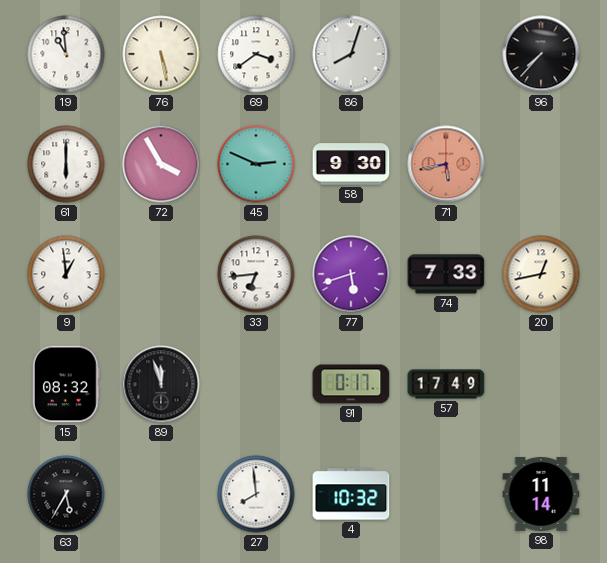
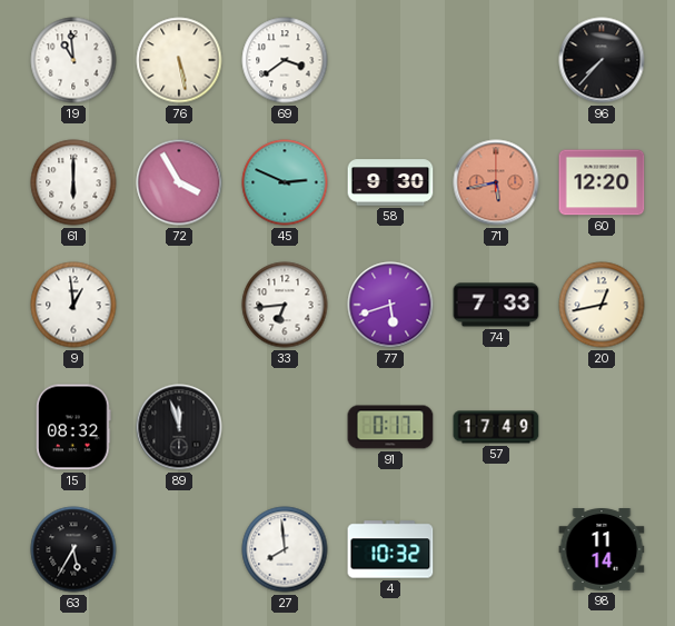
86: 8:03 -> none (351, 54)
60: none -> 12:20 (602, 182)
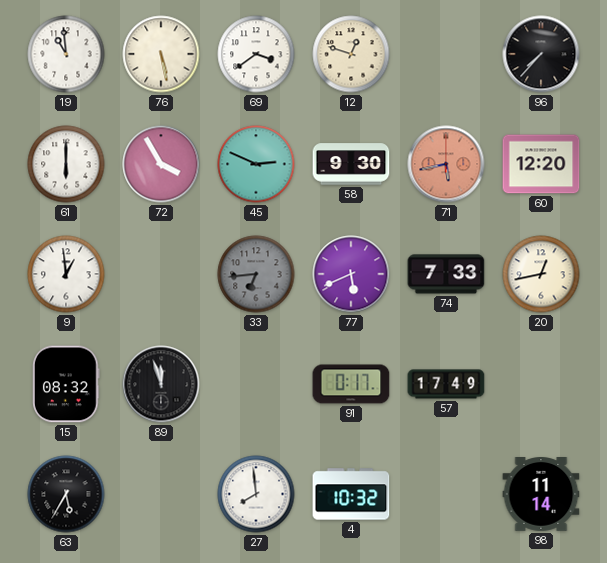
12: none -> 12:48 (351, 54)
33 dial: white -> grey (256, 274)
77: 5:42 -> 5:41 (351, 274)
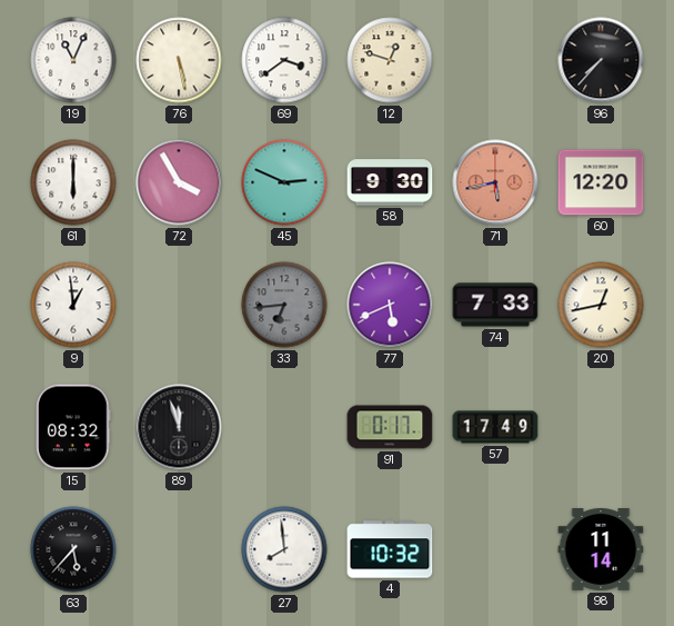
19: 10:59 -> 11:04 (73, 60)
63: 5:35 -> 5:37 (73, 549)
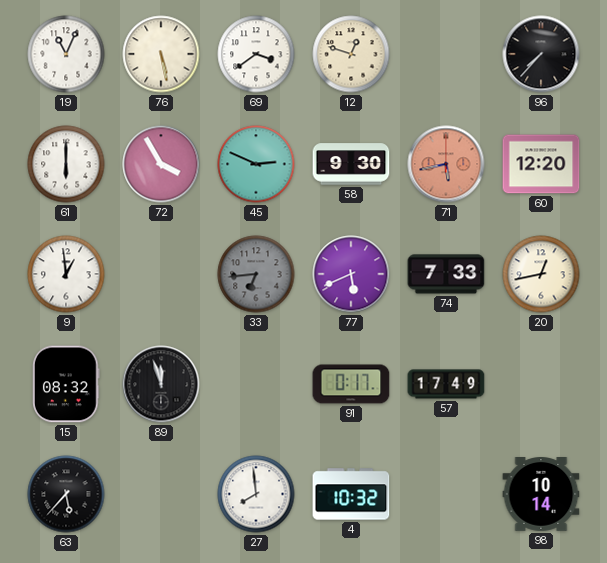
98: 11:14 -> 10:14 (541, 495)
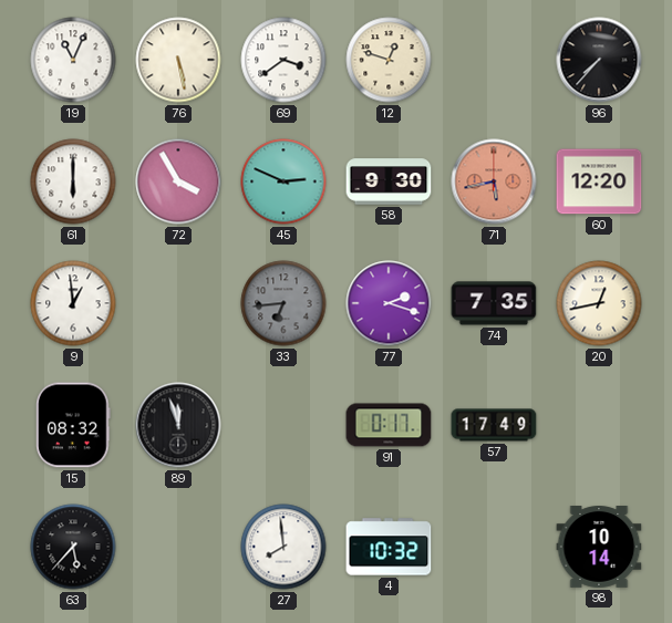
77: 5:41 -> 2:18 (389, 303)
74: 7:33 -> 7:35 (494, 303)
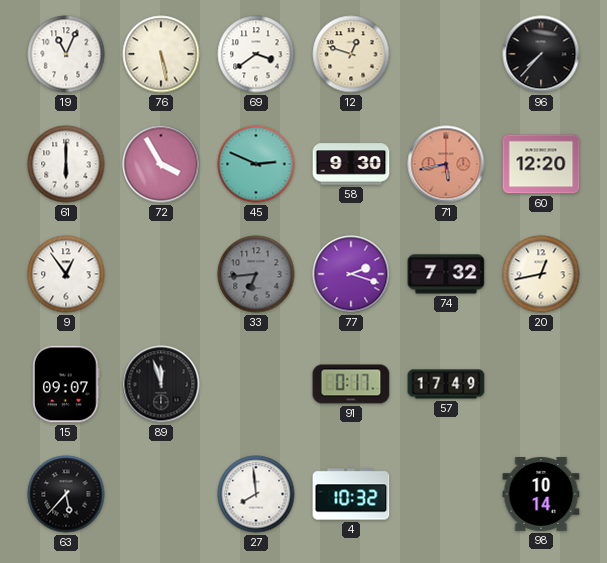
9: 12:59 -> 12:54 (66, 274)
74: 7:35 -> 7:32 (446, 274)
15: 08:32 -> 09:07 (67, 384)
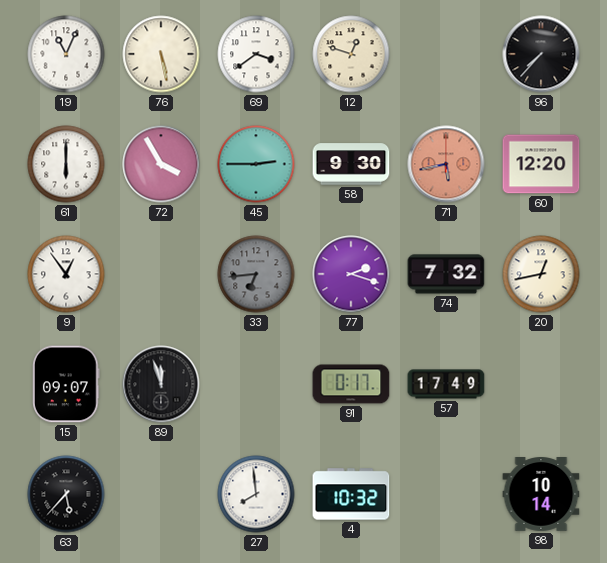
45: 2:49 -> 2:45 (256, 164)
